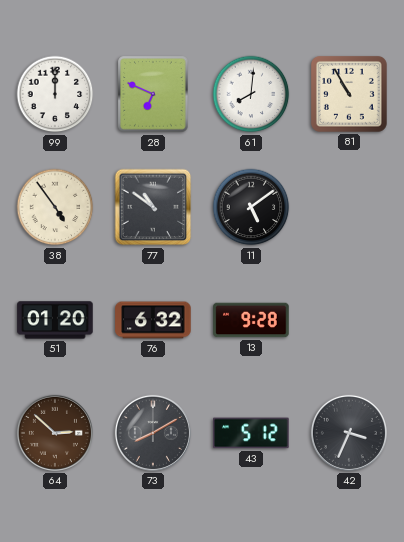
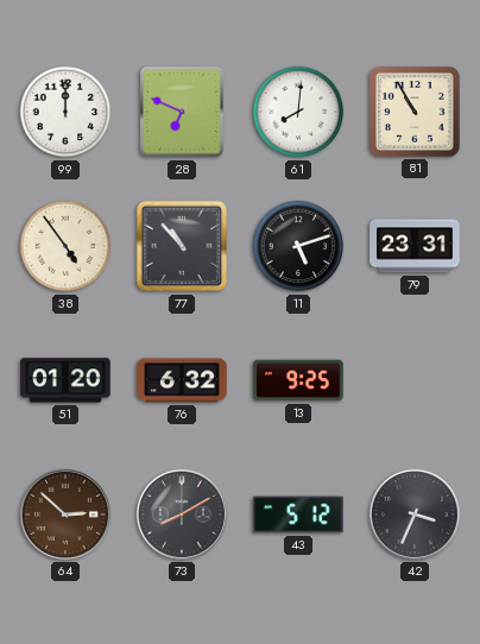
77: 10:51 -> 10:53 (182, 246)
11: 5:09 -> 5:12 (298, 246)
79: none -> 23:31 (415, 246)
13: 9:28 -> 9:25 (298, 380)
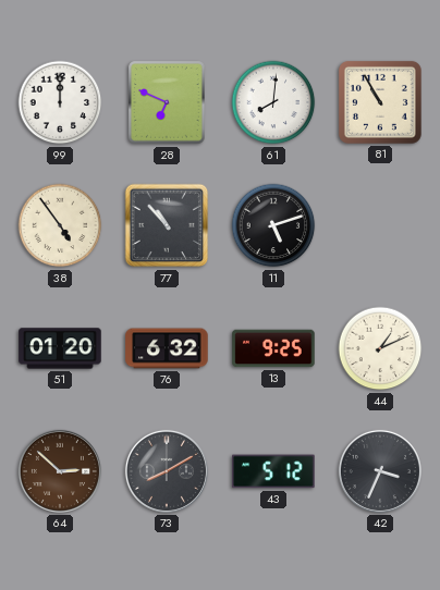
79: 23:31 -> none (415, 246)
44: none -> 1:11 (380, 348)
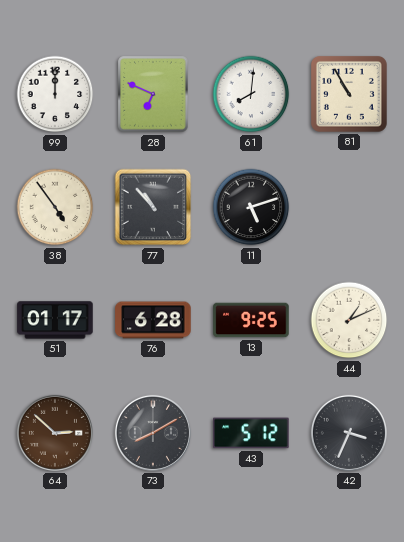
51: 01:20 -> 01:17 (55, 320)
76: 6:32 -> 6:28 (153, 320)
